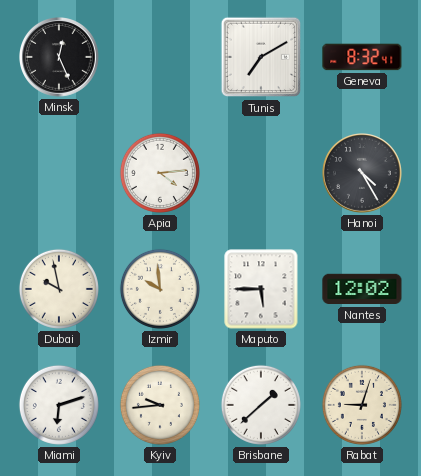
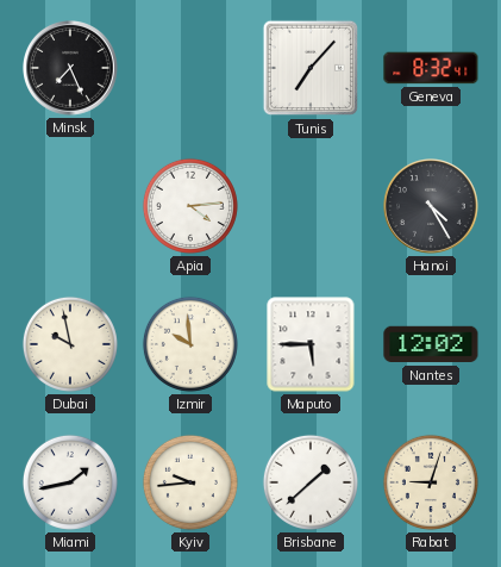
Minsk: 12:26 -> 7:26 (71, 69)
Tunis: 7:10 -> 7:07 (311, 68)
Miami: 6:12 -> 1:43 (70, 482)
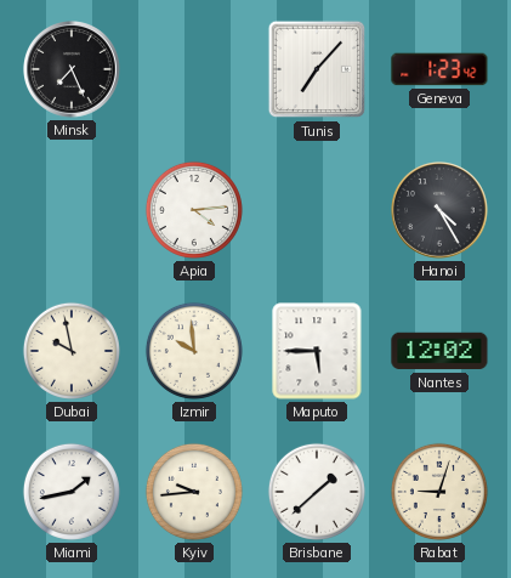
Geneva: 8:32 -> 1:23 (439, 69)
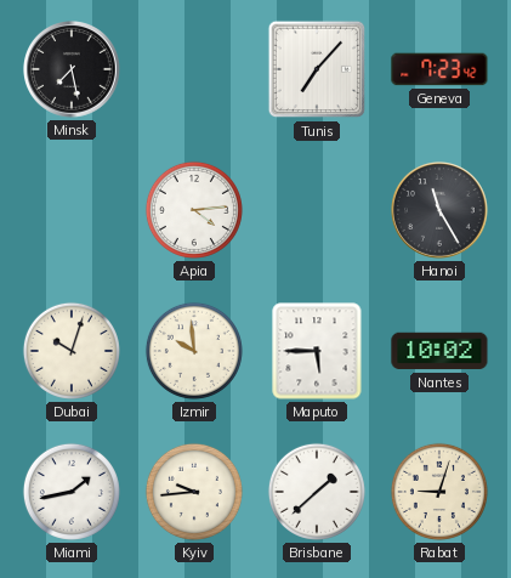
Minsk: 7:26 -> 7:28 (73, 70)
Geneva: 1:23 -> 7:23 (439, 69)
Hanoi: 4:25 -> 11:25 (441, 211)
Dubai: 9:58 -> 10:03 (72, 351)
Nantes: 12:02 -> 10:02 (439, 351)
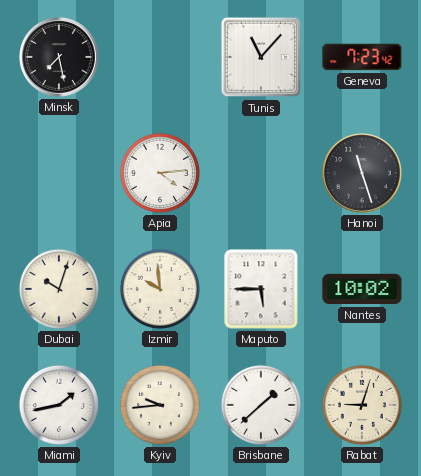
Tunis: 7:07 -> 11:07 (261, 57)
Hanoi: 11:25 -> 11:27 (363, 174)
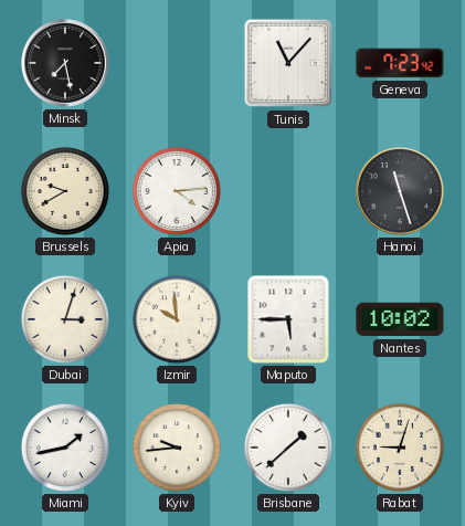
Brussels: none -> 9:40 (65, 191)
Dubai: 10:03 -> 3:03 (65, 319)
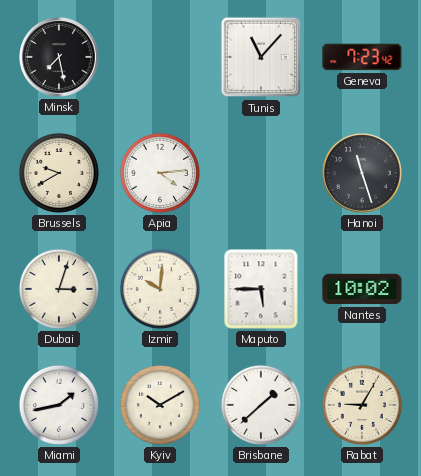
Izmir: 9:59 -> 10:01 (160, 289)
Kyiv: 9:44 -> 10:10 (160, 405)
Rabat: 9:03 -> 9:05 (362, 405)
